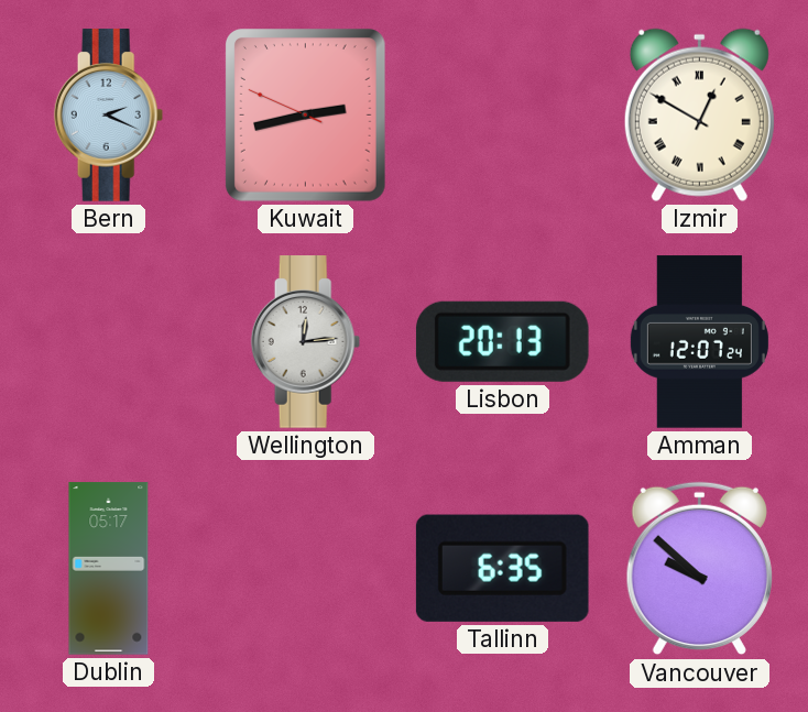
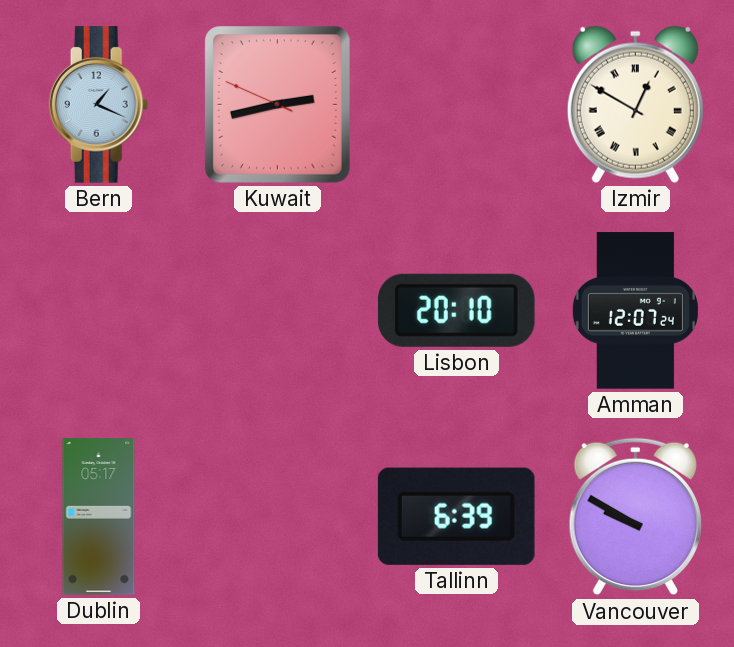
Bern: 2:19 -> 1:19 (99, 105)
Wellington: 12:14 -> none (306, 342)
Lisbon: 20:13 -> 20:10 (456, 310)
Tallinn: 6:35 -> 6:39 (456, 516)
Vancouver: 9:52 -> 9:50 (635, 517)
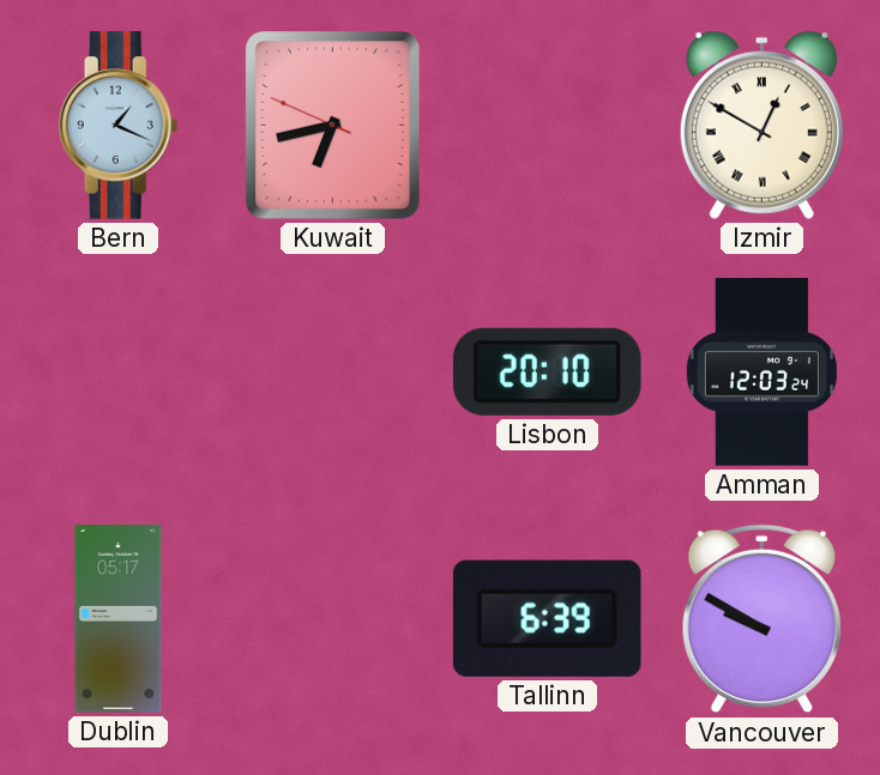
Kuwait: 2:42 -> 6:42 (333, 126)
Amman: 12:07 -> 12:03 (761, 373)
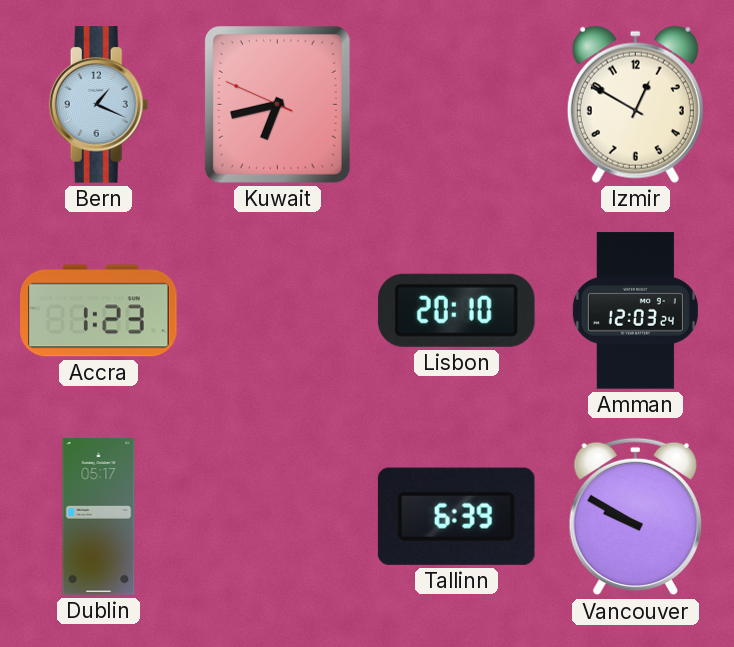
Izmir numerals: Roman -> Arabic (635, 104)
Accra: none -> 1:23 (99, 311)
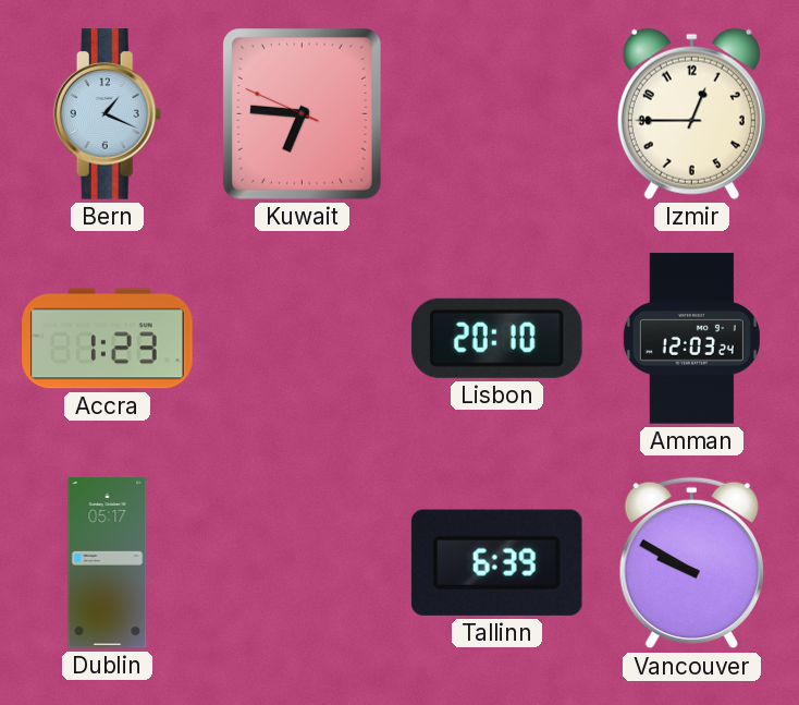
Kuwait: 6:42 -> 6:45 (303, 114)
Izmir: 12:50 -> 12:45 (691, 113)
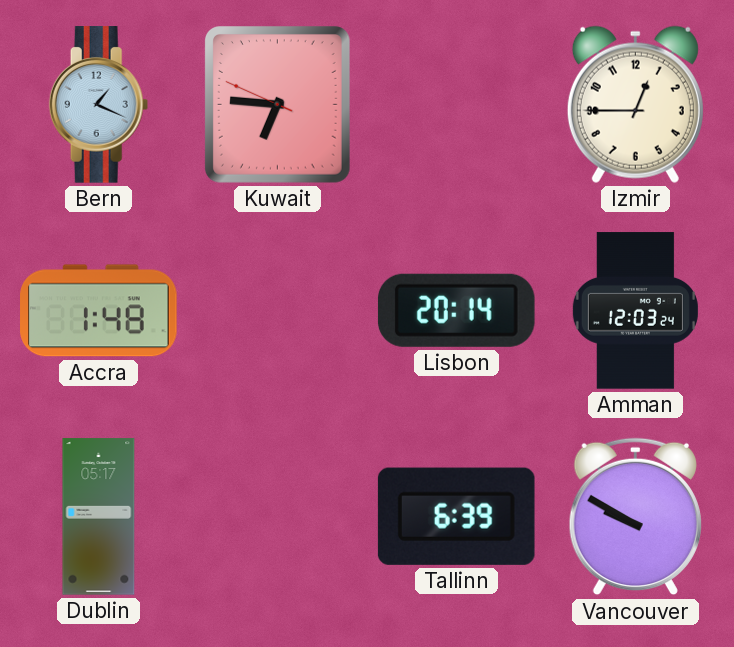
Accra: 1:23 -> 1:48 (99, 311)
Lisbon: 20:10 -> 20:14 (456, 310)
